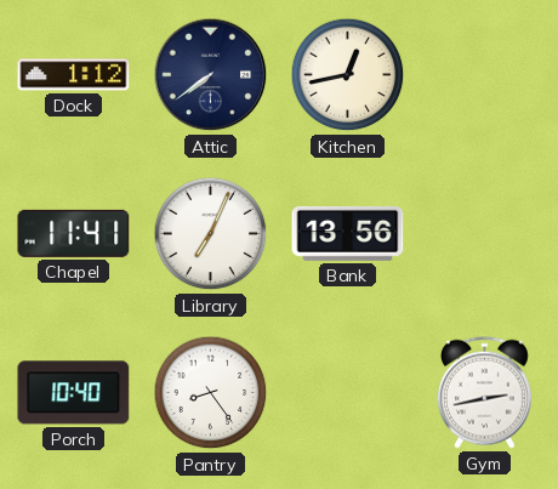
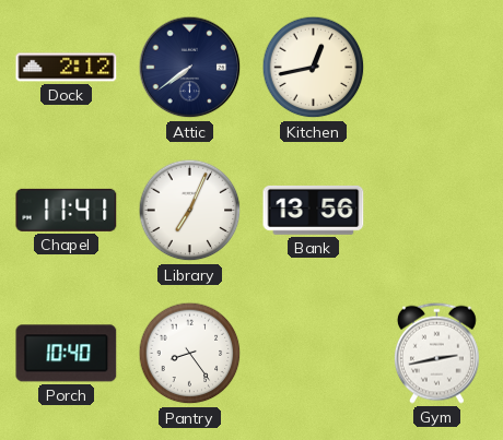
Dock: 1:12 -> 2:12 (67, 68)
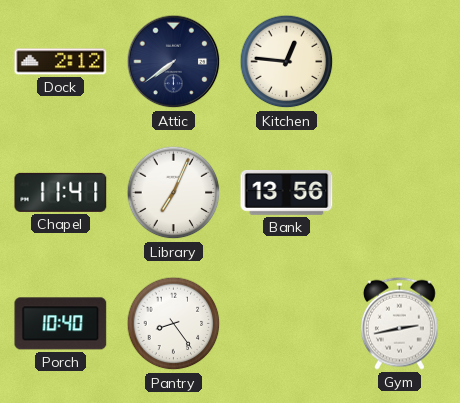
Kitchen: 12:43 -> 12:46 (287, 62)
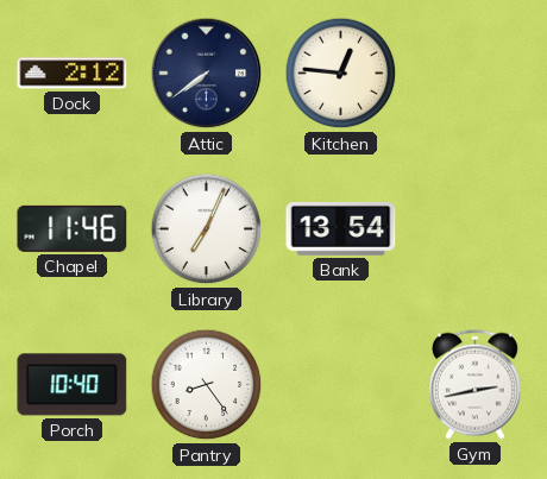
Chapel: 11:41 -> 11:46 (73, 228)
Bank: 13:56 -> 13:54 (341, 228)
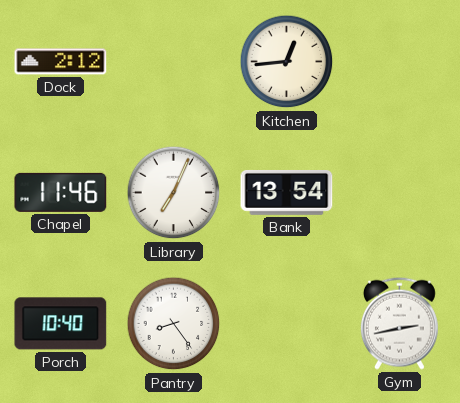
Attic: 7:39 -> none (207, 74)
Kitchen: 12:46 -> 12:44 (287, 62)
